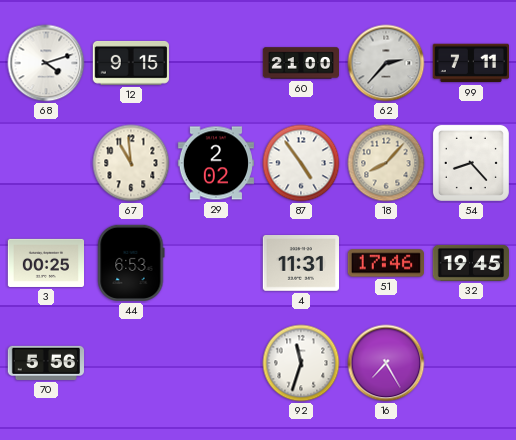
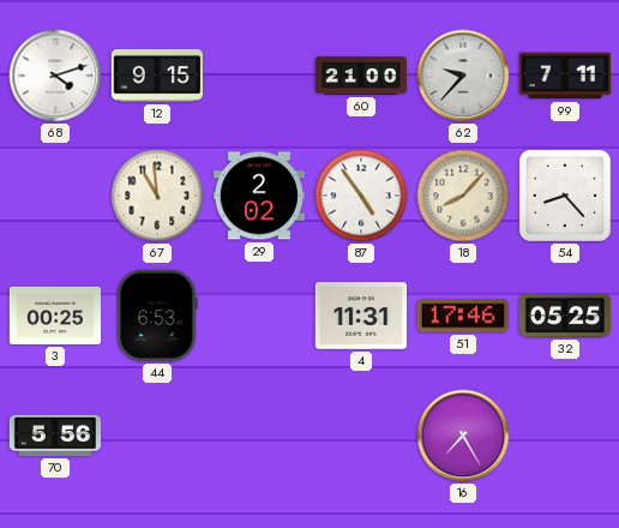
62: 2:37 -> 9:37 (463, 76)
32: 19:45 -> 05:25 (564, 316)
92: 11:33 -> none (301, 363)
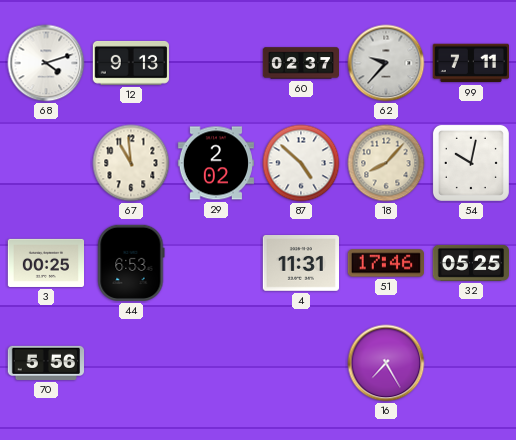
12: 9:15 -> 9:13 (131, 63)
60: 21:00 -> 02:37 (301, 63)
87: 4:54 -> 4:52 (301, 163)
54: 8:23 -> 10:02 (471, 163)
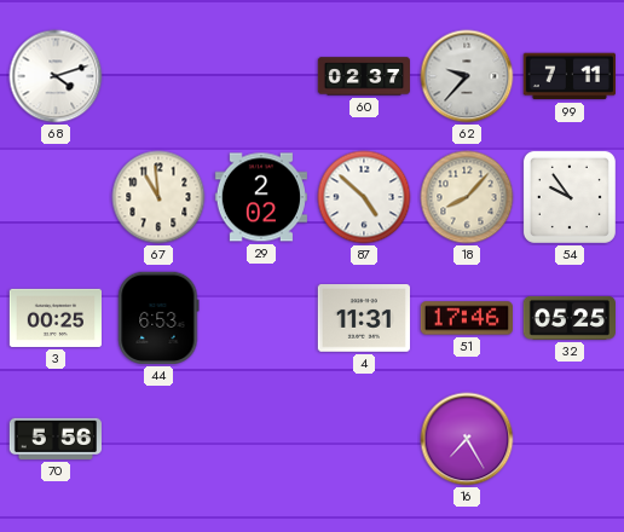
12: 9:13 -> none (131, 63)
54: 10:02 -> 9:54 (570, 197)
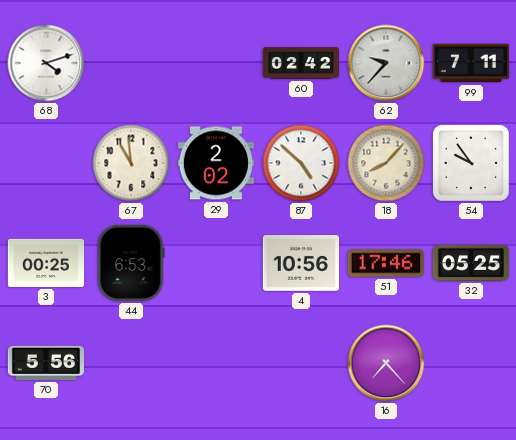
60: 02:37 -> 02:42 (301, 63)
4: 11:31 -> 10:56 (300, 264)
16: 7:25 -> 7:23 (386, 363)
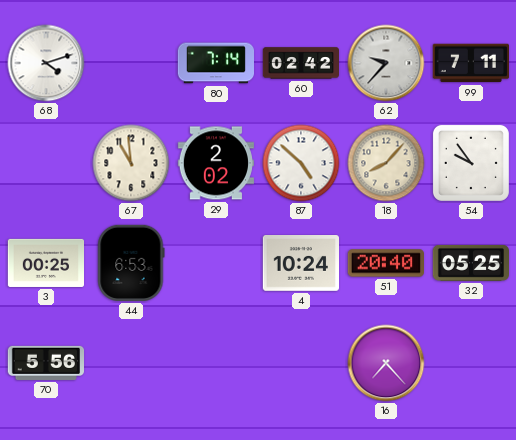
80: none -> 7:14 (215, 63)
4: 10:56 -> 10:24 (300, 264)
51: 17:46 -> 20:40 (385, 263)
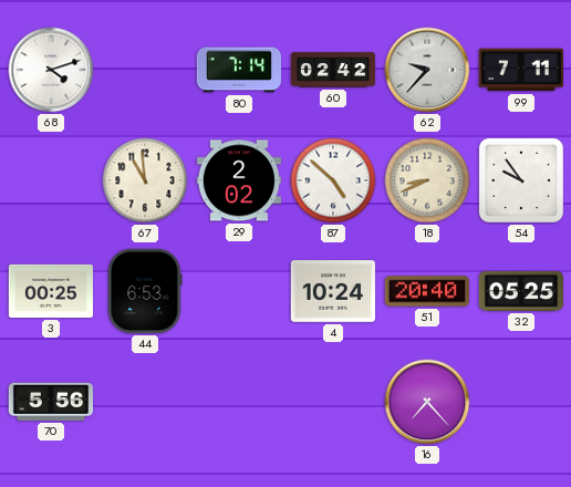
18: 8:07 -> 8:41 (427, 180)
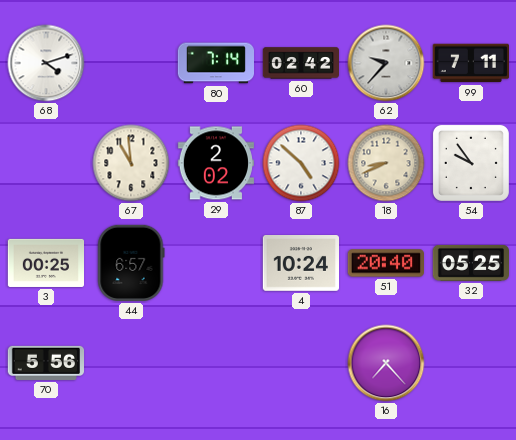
44: 6:53 -> 6:57 (131, 263)
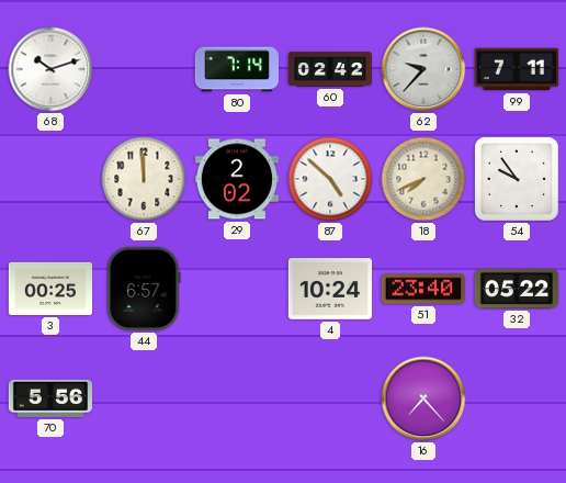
68: 4:12 -> 10:12 (50, 69)
67: 10:59 -> 11:59 (144, 179)
18: 8:41 -> 7:41 (423, 179)
51: 20:40 -> 23:40 (422, 289)
32: 05:25 -> 05:22 (516, 289)
